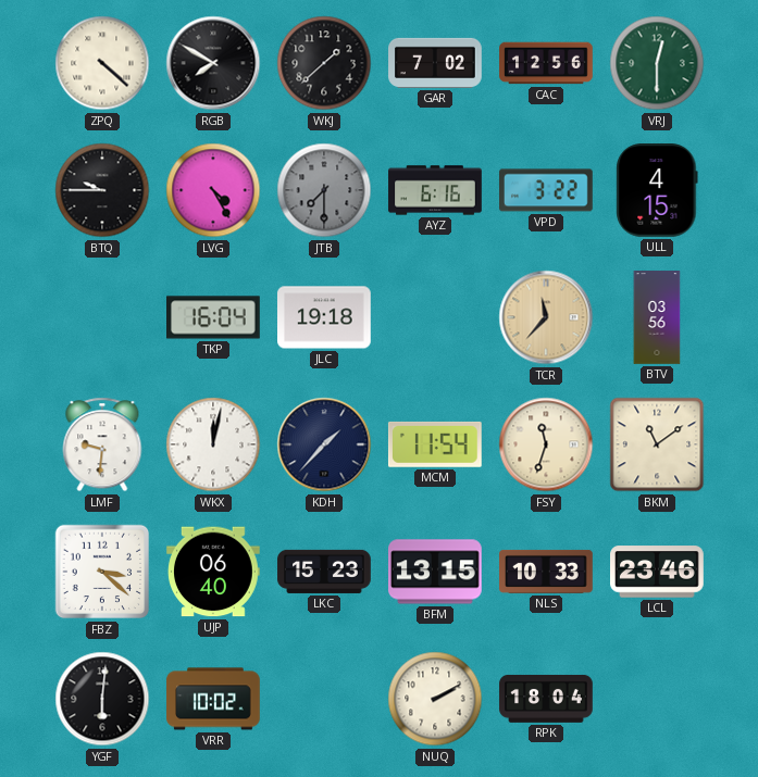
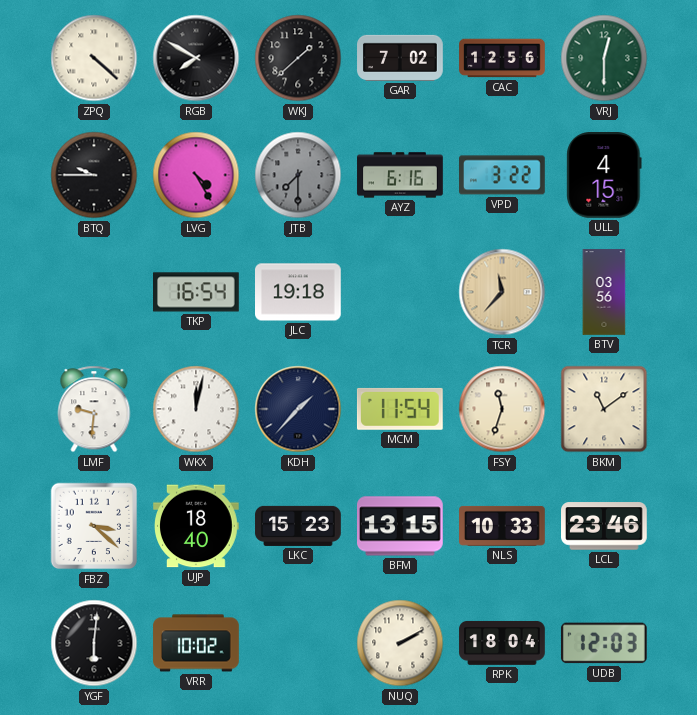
TKP: 16:04 -> 16:54 (197, 292)
UJP: 06:40 -> 18:40 (197, 526)
UDB: none -> 12:03 (604, 643)
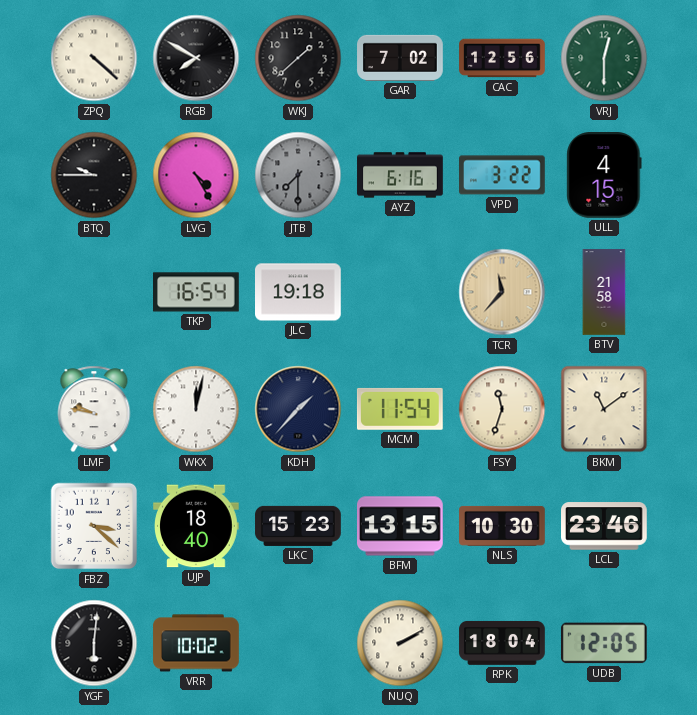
BTV: 03:56 -> 21:58 (604, 292)
LMF: 9:31 -> 9:47 (94, 409)
NLS: 10:33 -> 10:30 (503, 526)
UDB: 12:03 -> 12:05 (604, 643)
